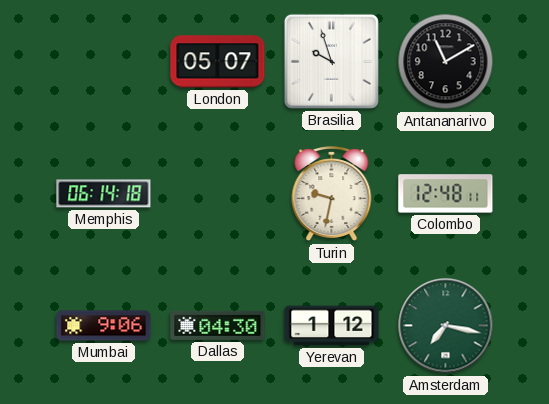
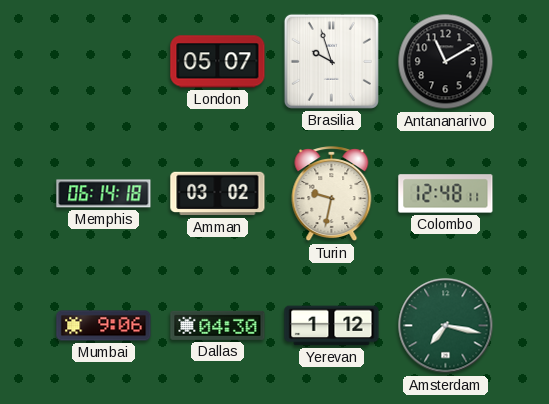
Amman: none -> 03:02 (218, 194)
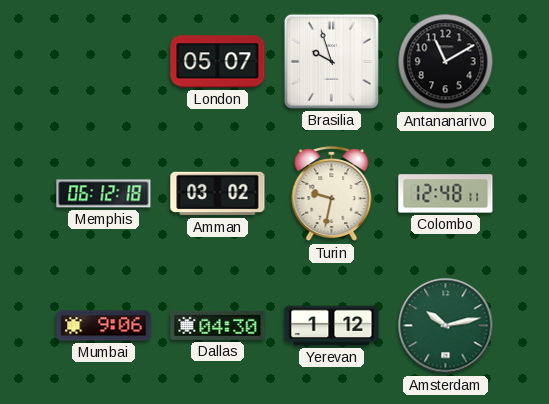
Memphis: 06:14 -> 06:12 (104, 194)
Amsterdam: 7:17 -> 10:13 (446, 326)
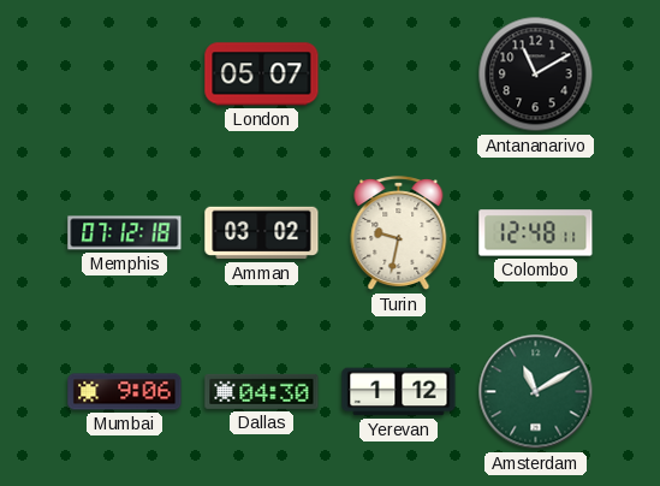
Brasilia: 9:57 -> none (331, 61)
Memphis: 06:12 -> 07:12 (125, 233)
Amsterdam: 10:13 -> 11:10 (536, 392)
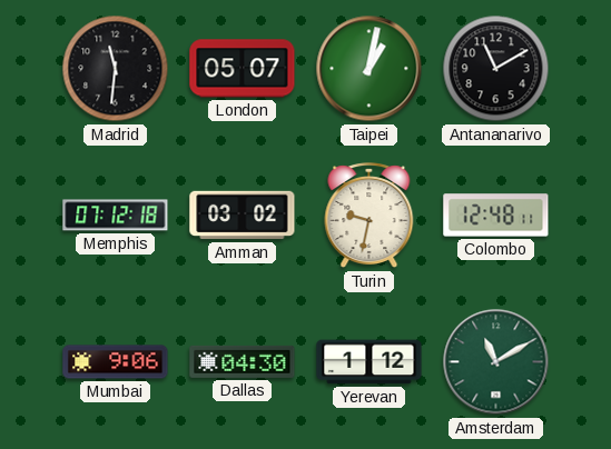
Madrid: none -> 11:31 (116, 69)
Taipei: none -> 1:02 (369, 69)
